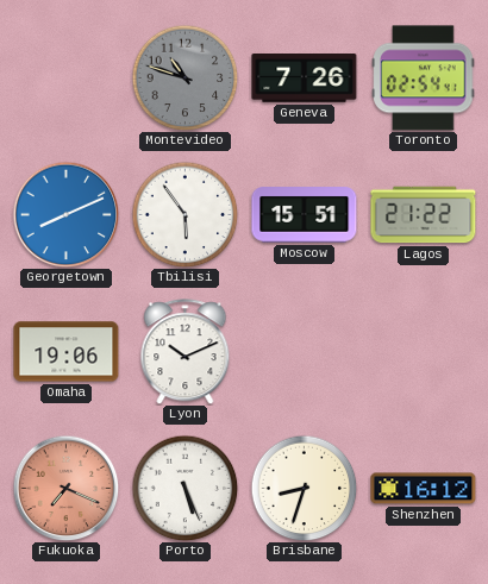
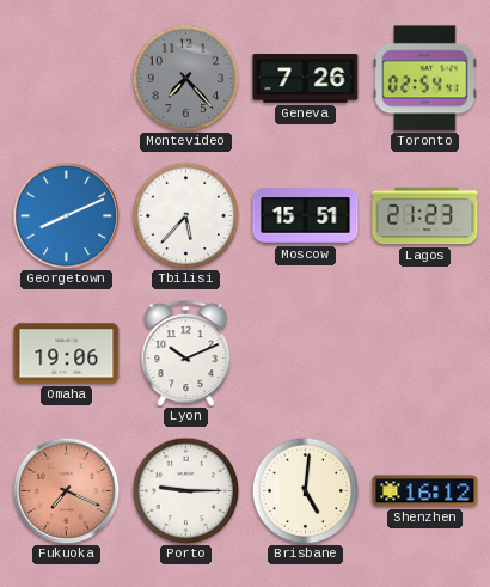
Montevideo: 10:48 -> 7:23 (185, 78)
Tbilisi: 5:54 -> 5:37 (185, 215)
Lagos: 21:22 -> 21:23 (425, 216)
Porto: 5:26 -> 9:15 (185, 490)
Brisbane: 8:33 -> 5:01 (305, 490)
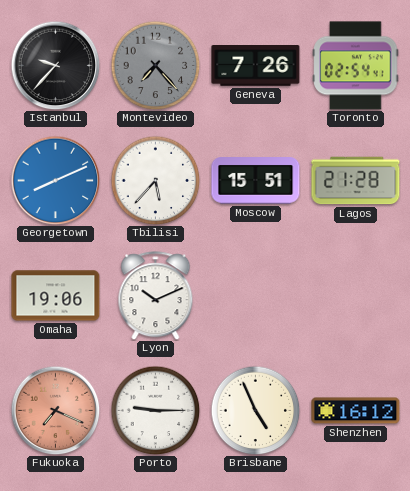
Istanbul: none -> 9:37 (55, 65)
Lagos: 21:23 -> 21:28 (356, 181)
Brisbane: 5:01 -> 4:56 (255, 410)
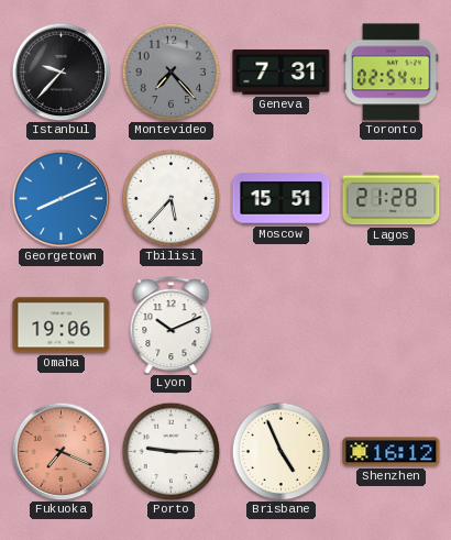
Geneva: 7:26 -> 7:31 (282, 73)
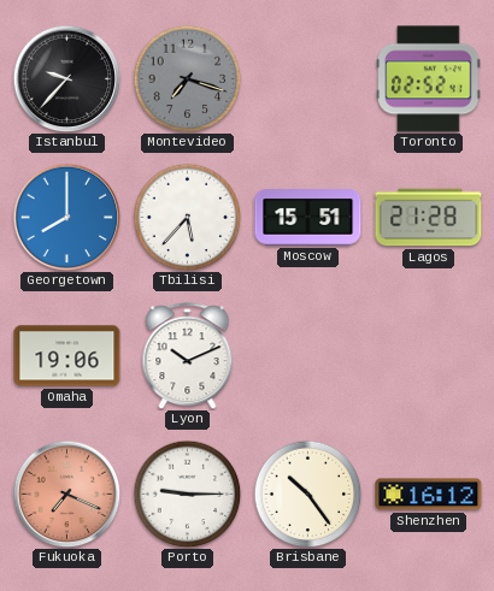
Montevideo: 7:23 -> 7:18 (187, 78)
Geneva: 7:31 -> none (282, 73)
Toronto: 02:54 -> 02:52 (429, 79)
Georgetown: 8:11 -> 8:00 (66, 217)
Brisbane: 4:56 -> 10:24 (307, 494)
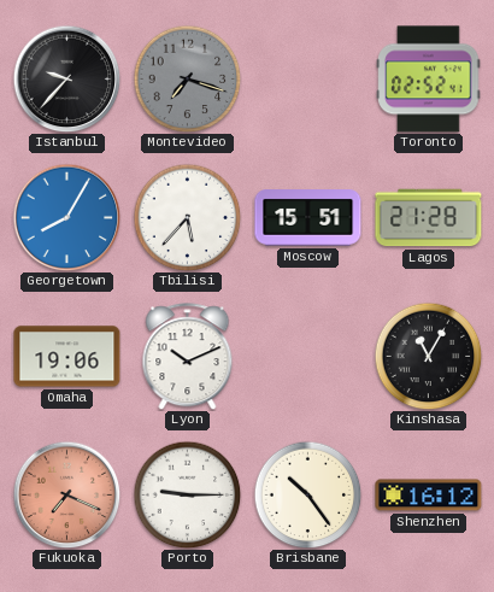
Georgetown: 8:00 -> 8:05 (66, 217)
Kinshasa: none -> 11:05 (428, 356)
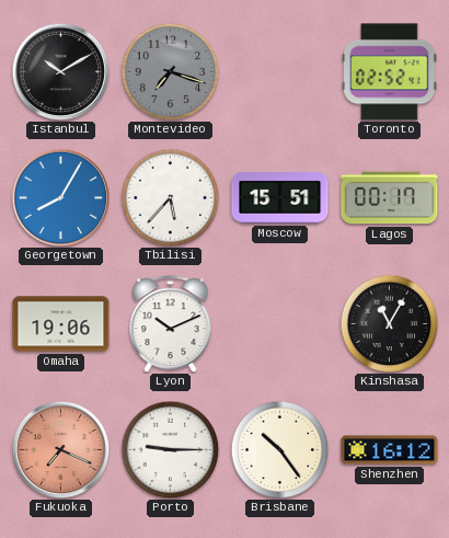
Istanbul: 9:37 -> 10:10 (60, 71)
Lagos: 21:28 -> 00:17 (390, 198)
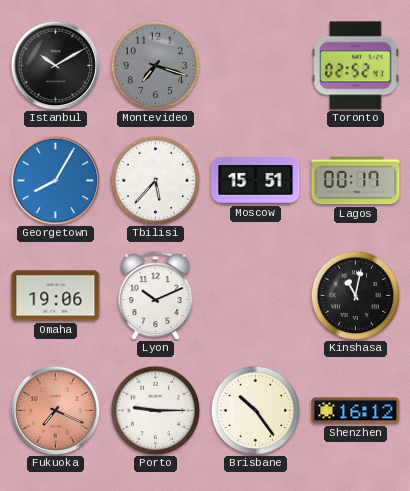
Kinshasa: 11:05 -> 11:02 (355, 295)
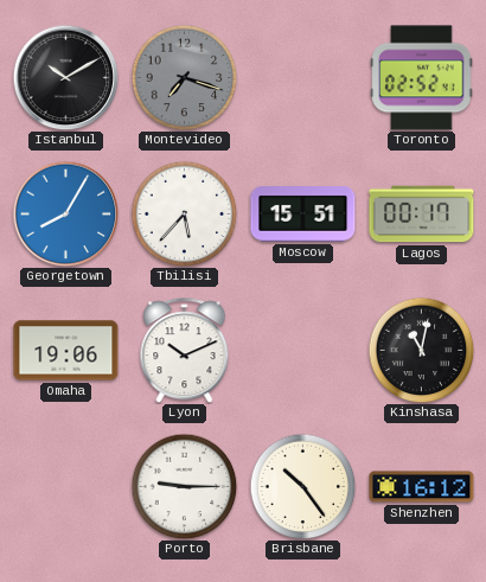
Fukuoka: 7:19 -> none (55, 410)
